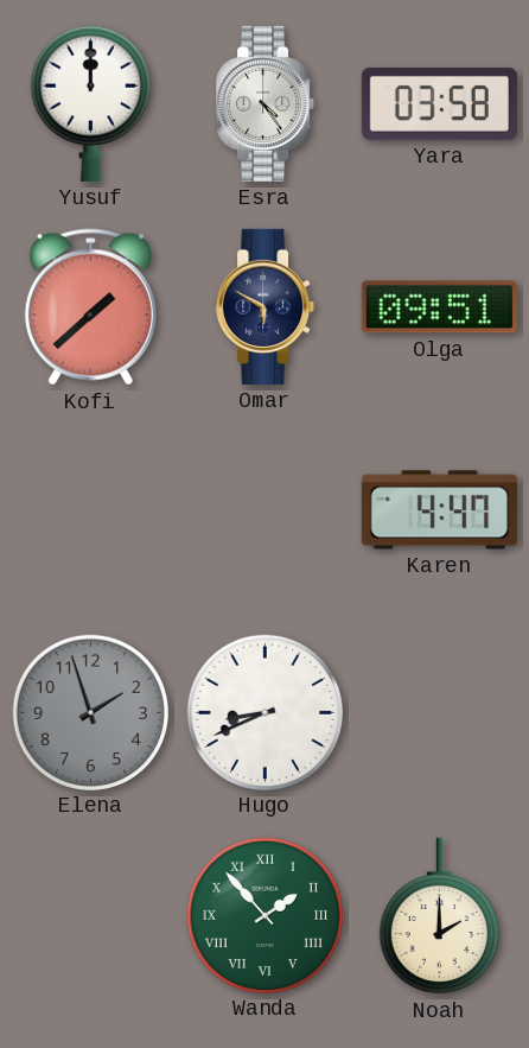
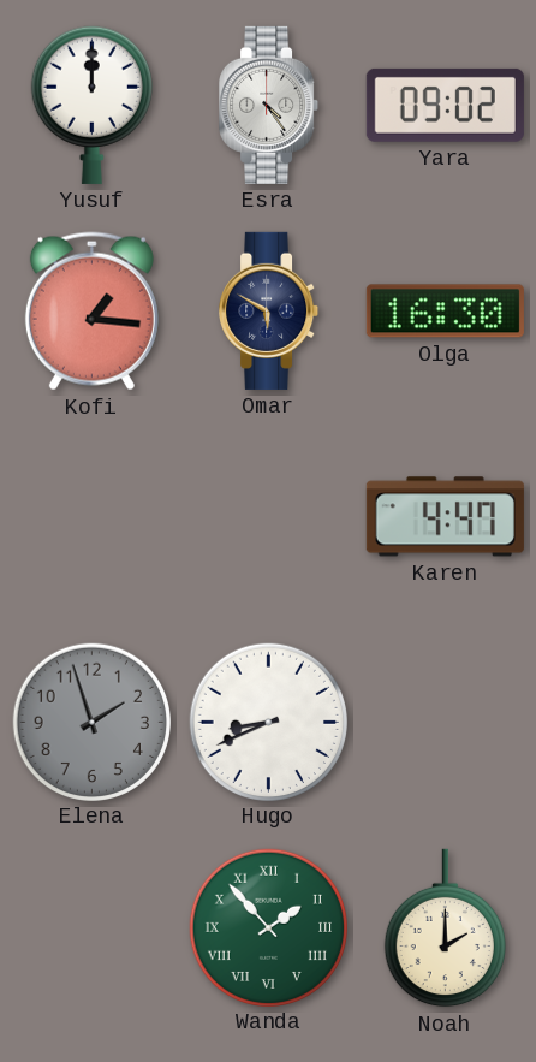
Yara: 03:58 -> 09:02 (445, 105)
Kofi: 1:38 -> 1:16 (91, 312)
Olga: 09:51 -> 16:30 (445, 312)
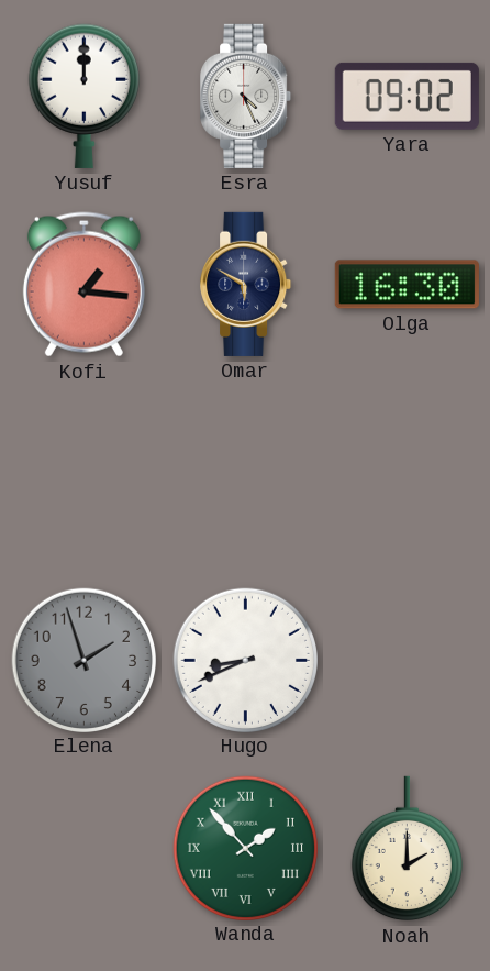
Esra: 4:24 -> 4:26 (246, 96)
Karen: 4:47 -> none (445, 517)
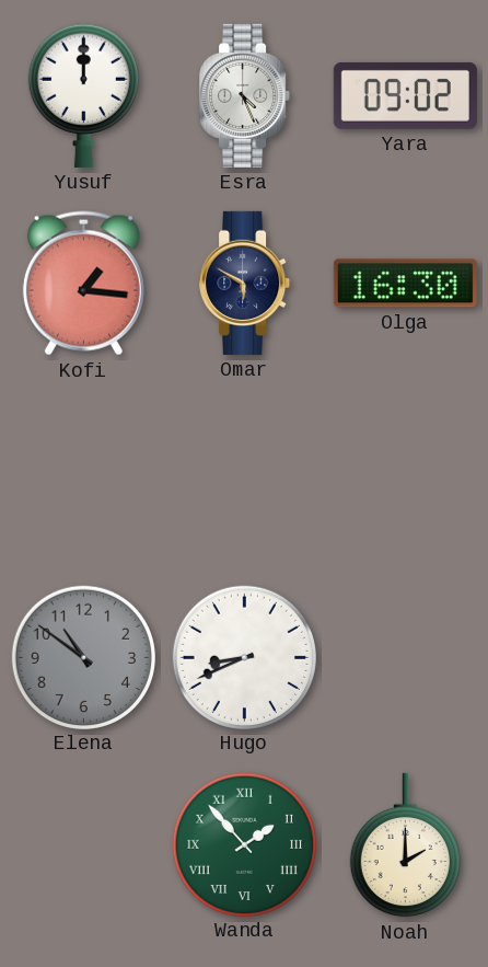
Elena: 1:57 -> 10:51 (83, 657)
